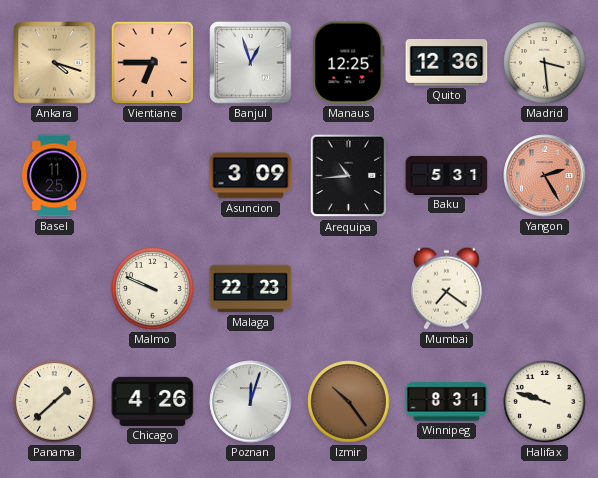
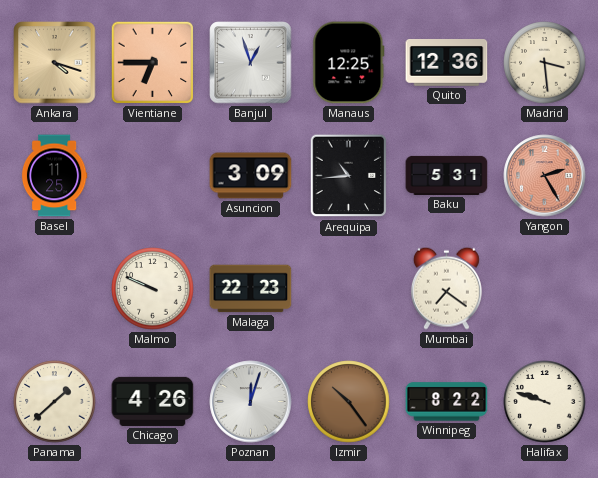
Winnipeg: 8:31 -> 8:22 (447, 402)
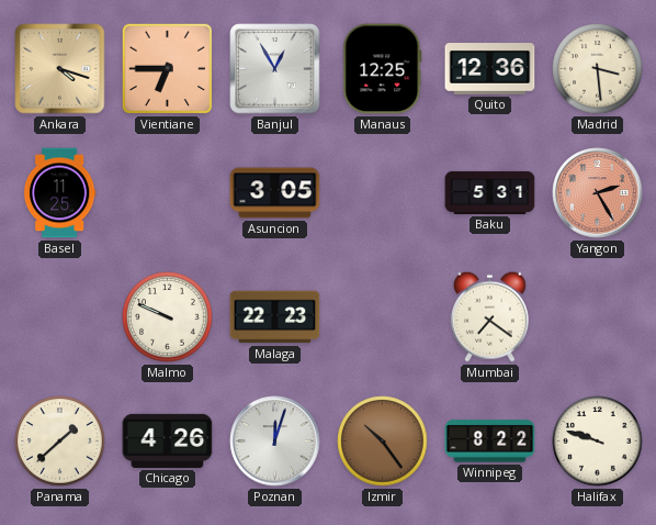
Banjul: 12:57 -> 12:55 (275, 69)
Asuncion: 3:09 -> 3:05 (275, 193)
Arequipa: 10:44 -> none (349, 176)
